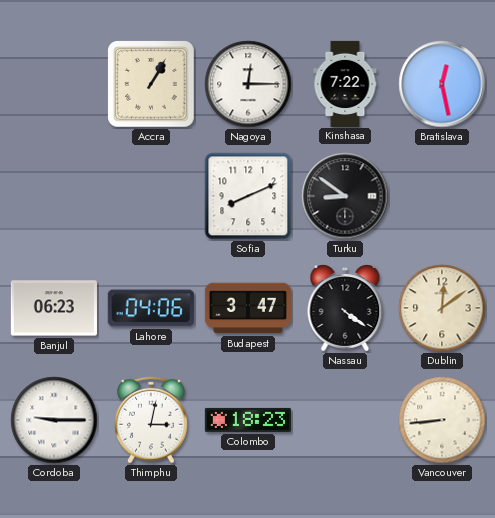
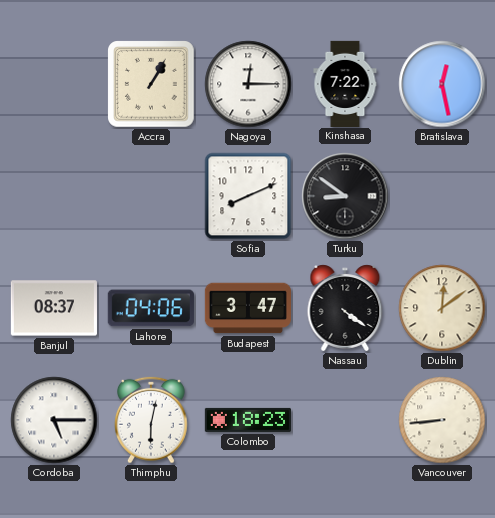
Banjul: 06:23 -> 08:37 (54, 308)
Cordoba: 9:15 -> 5:15 (54, 420)
Thimphu: 3:02 -> 6:02 (152, 420)
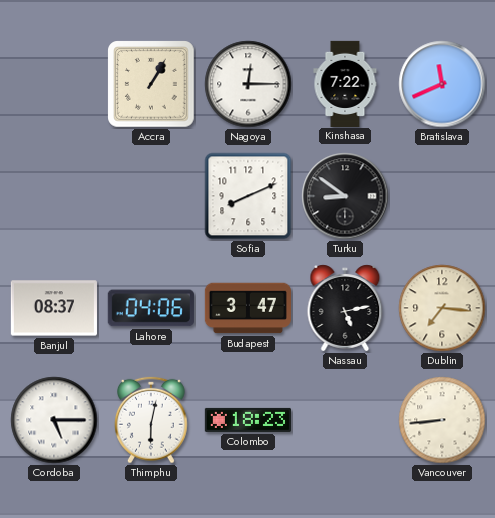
Bratislava: 12:28 -> 11:41 (442, 84)
Nassau: 4:21 -> 5:13 (345, 308)
Dublin: 12:09 -> 7:16 (442, 308)
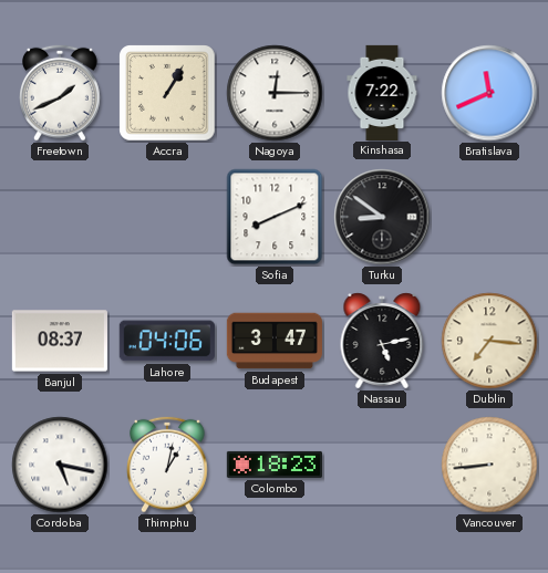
Freetown: none -> 1:41 (61, 93)
Cordoba: 5:15 -> 5:17 (60, 465)
Thimphu: 6:02 -> 1:02 (168, 465)
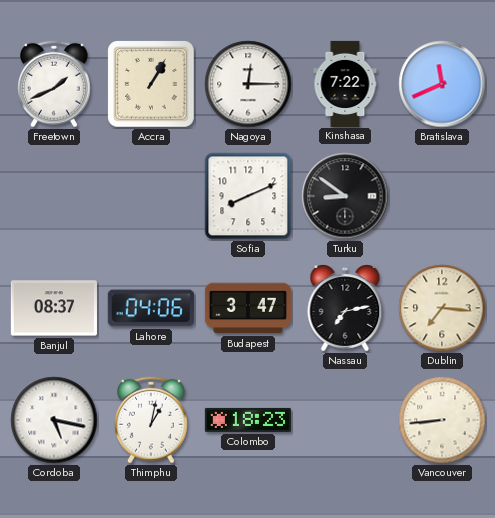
Nassau: 5:13 -> 7:13 (345, 308)
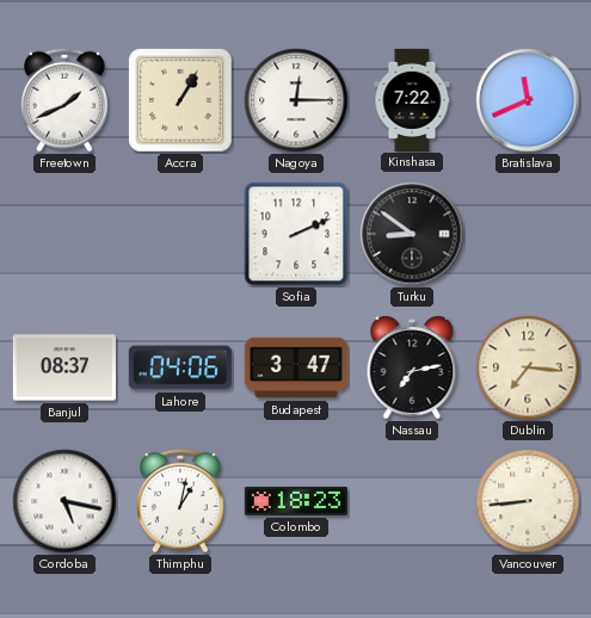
Sofia: 8:11 -> 2:11 (296, 234)
